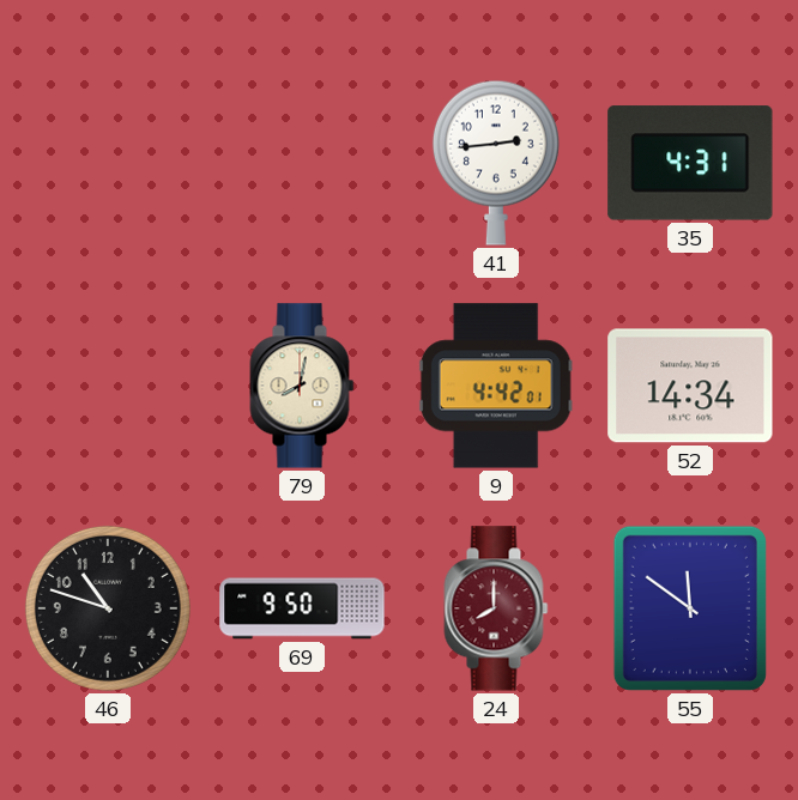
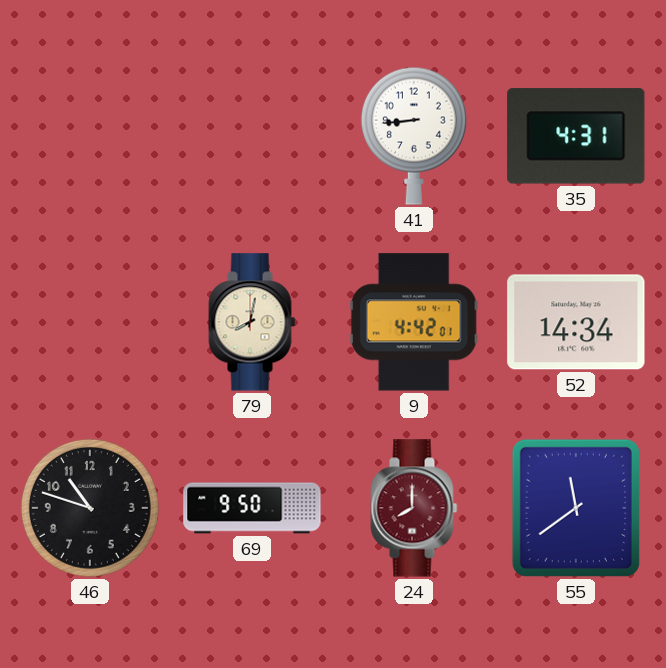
41: 2:44 -> 8:44 (414, 136)
55: 11:51 -> 11:39 (576, 508)
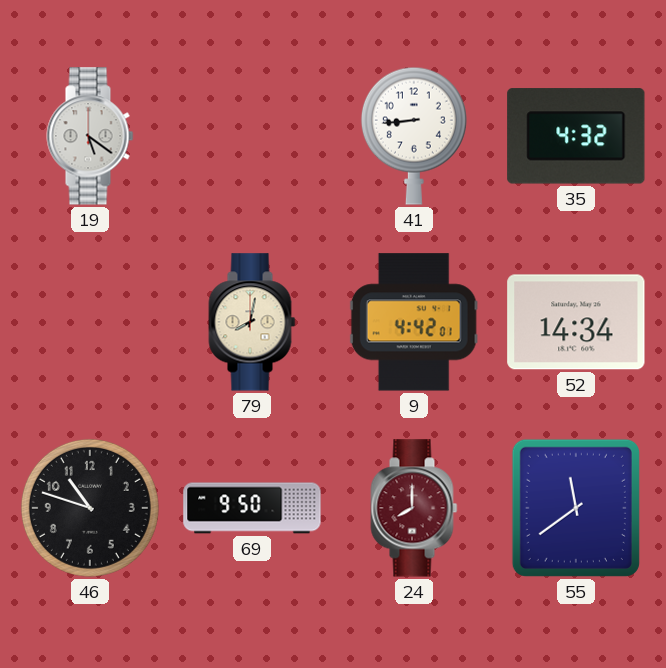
19: none -> 5:21 (90, 136)
35: 4:31 -> 4:32 (576, 136)
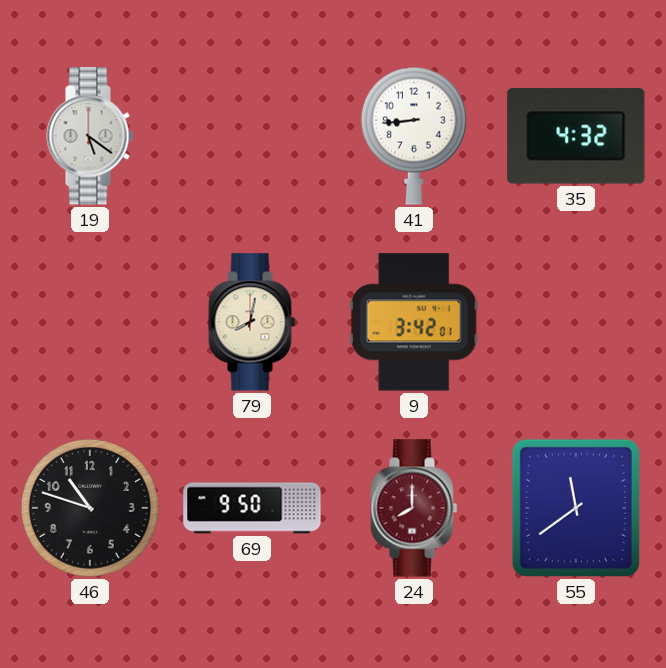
9: 4:42 -> 3:42 (414, 322)
52: 14:34 -> none (576, 322)
